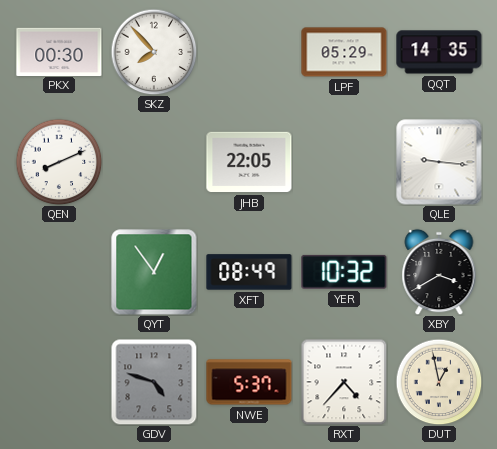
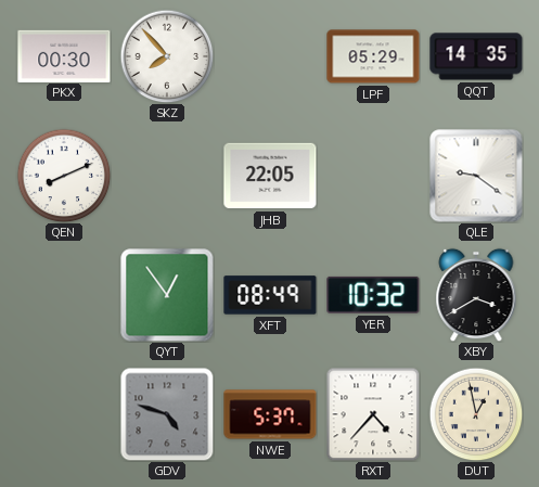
QLE: 9:16 -> 9:21 (476, 176)
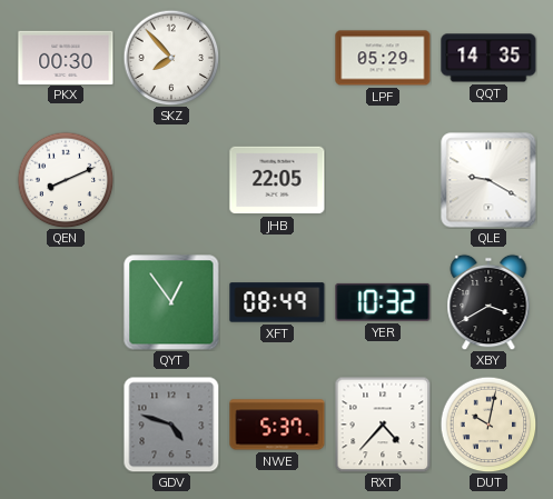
QLE: 9:21 -> 9:20 (488, 180)
DUT: 12:58 -> 10:02 (488, 425)
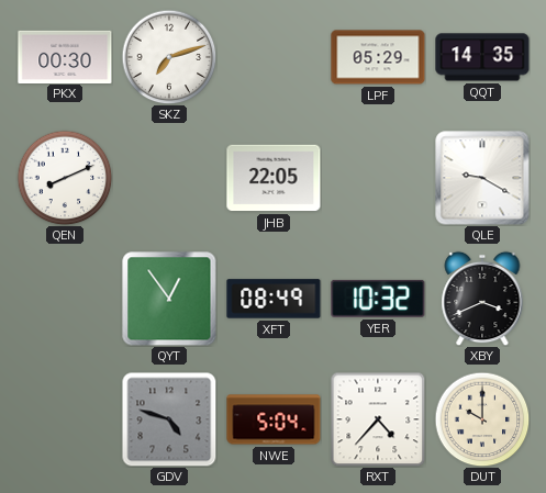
SKZ: 7:53 -> 7:12 (169, 57)
XBY: 3:40 -> 3:41 (482, 299)
NWE: 5:37 -> 5:04 (274, 419)
DUT: 10:02 -> 10:00 (482, 419)
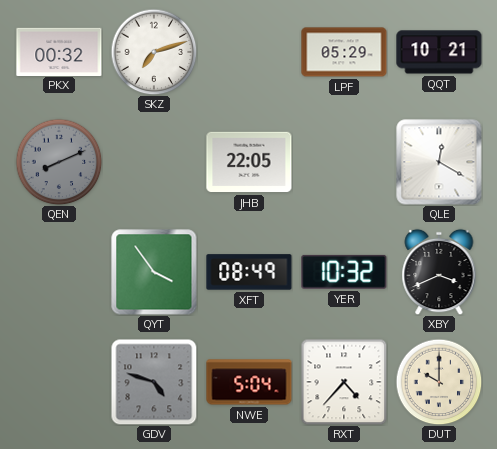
PKX: 00:30 -> 00:32 (59, 51)
QQT: 14:35 -> 10:21 (439, 52)
QEN dial: white -> grey (59, 162)
QLE: 9:20 -> 12:20 (439, 162)
QYT: 12:54 -> 3:54 (154, 272)
